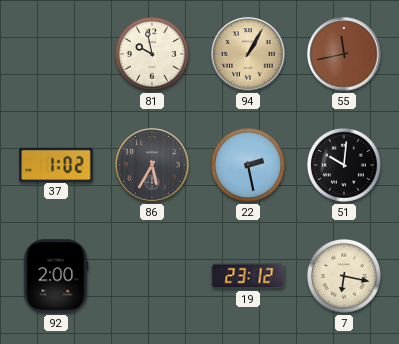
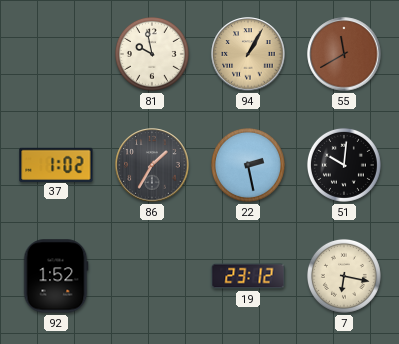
55: 11:43 -> 11:40 (344, 54)
86: 5:35 -> 1:35 (152, 165)
92: 2:00 -> 1:52 (56, 276)
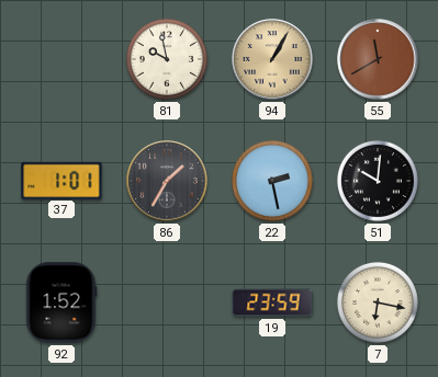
37: 1:02 -> 1:01 (61, 180)
19: 23:12 -> 23:59 (272, 302)
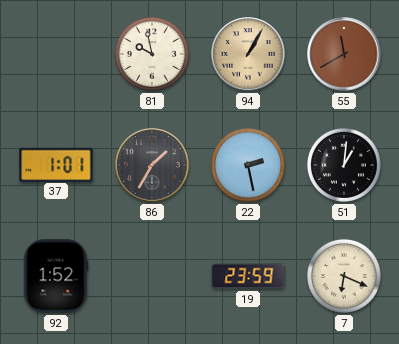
51: 10:01 -> 1:01 (344, 165)
7: 6:17 -> 6:19 (344, 276)
